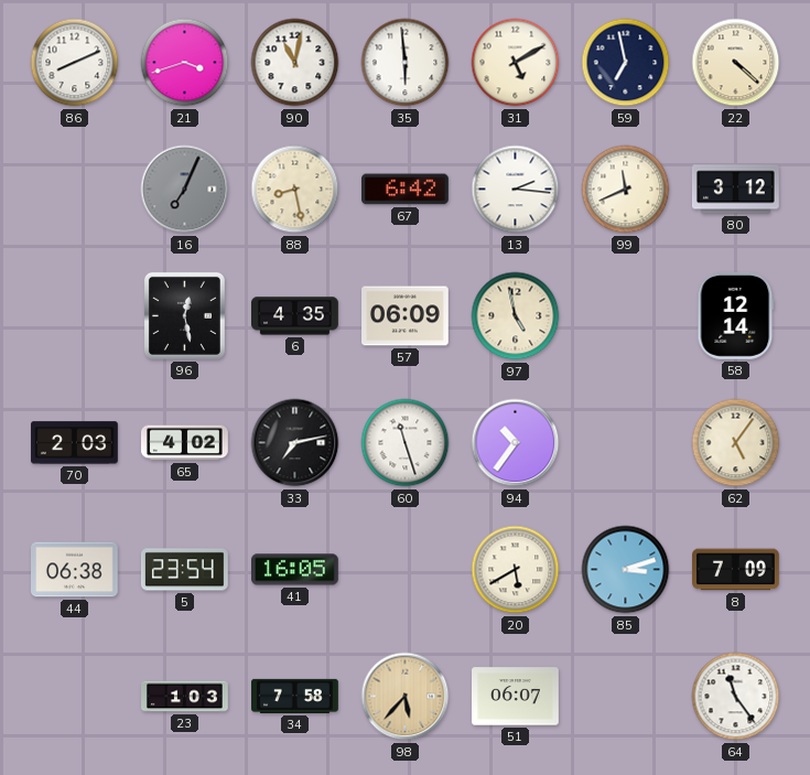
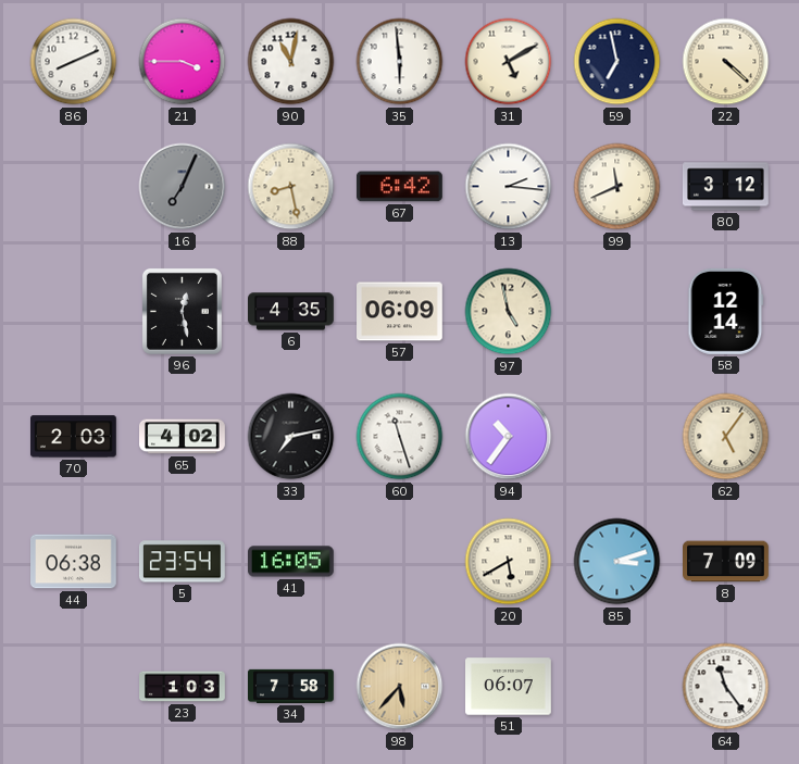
21: 3:42 -> 3:45 (183, 62)
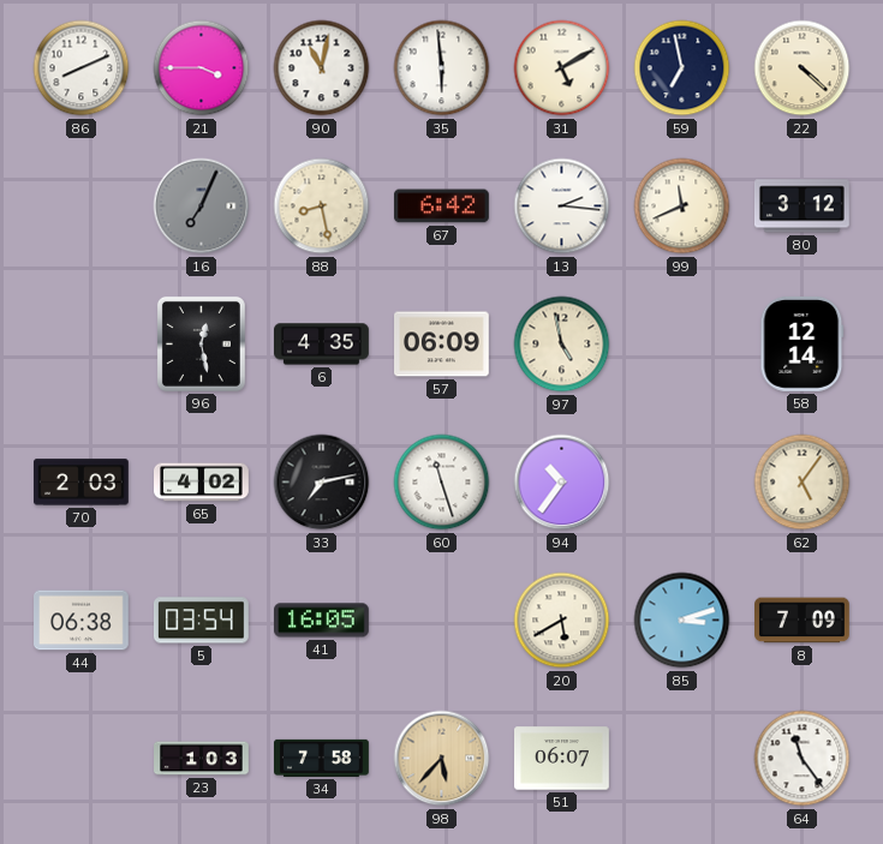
5: 23:54 -> 03:54 (201, 621)
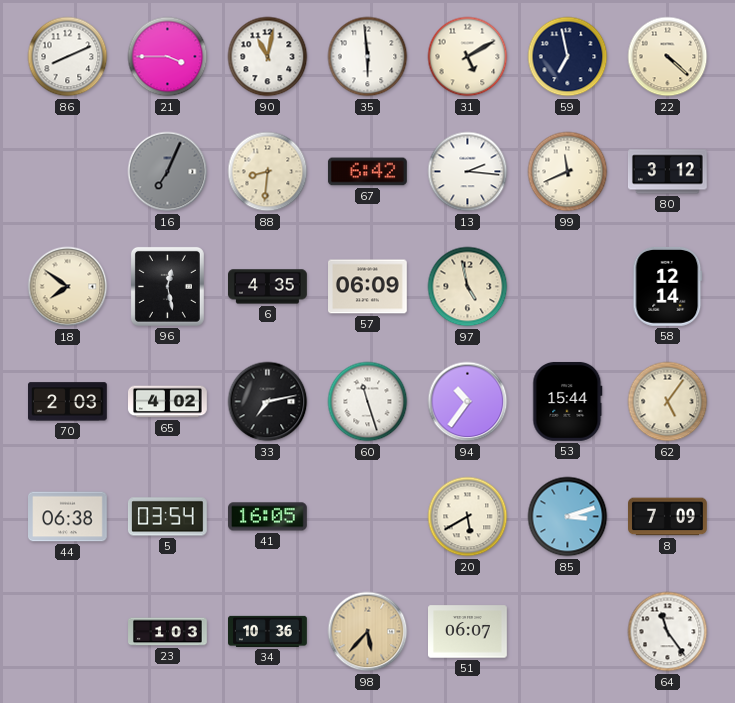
88: 8:28 -> 8:31 (268, 172)
18: none -> 7:51 (68, 287)
53: none -> 15:44 (568, 401)
34: 7:58 -> 10:36 (268, 631)
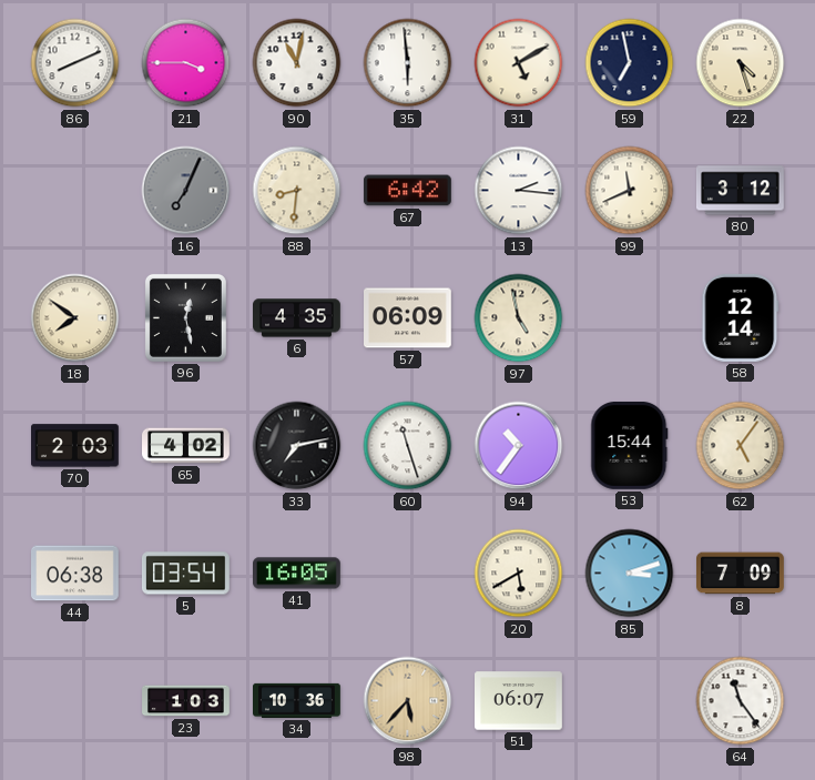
22: 4:22 -> 4:27 (741, 63)
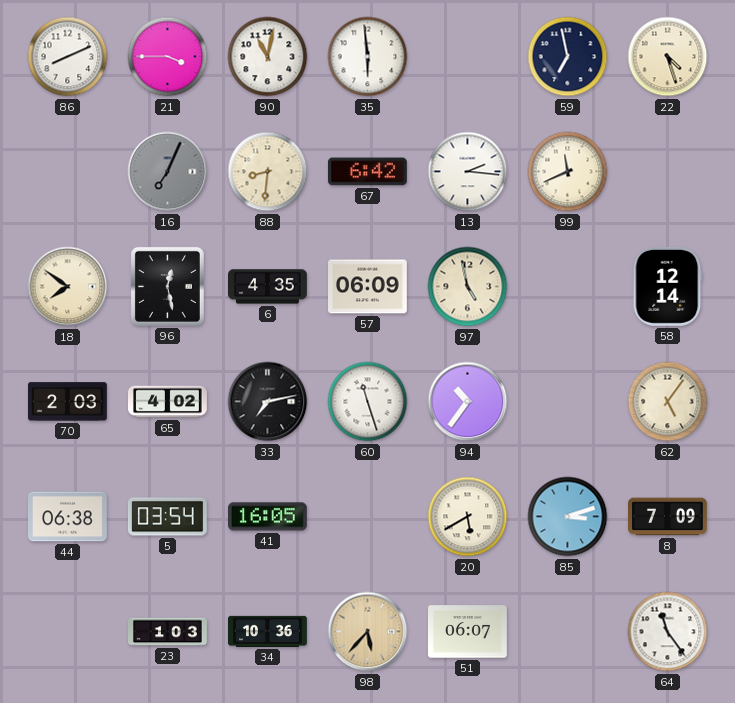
31: 5:10 -> none (519, 63)
80: 3:12 -> none (741, 191)
53: 15:44 -> none (630, 445)
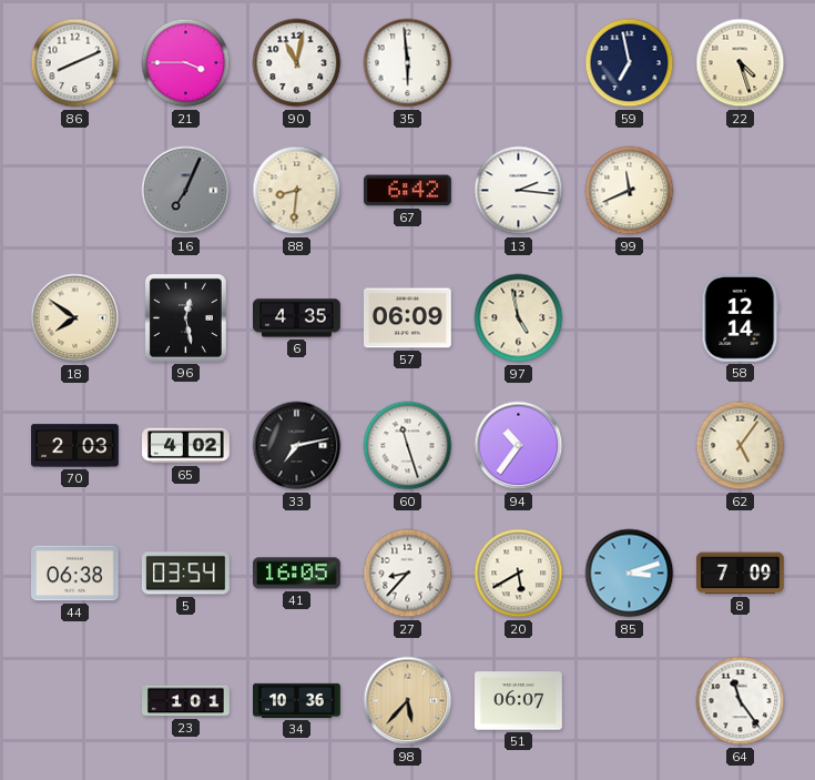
27: none -> 8:37 (408, 574)
23: 1:03 -> 1:01 (186, 701)
